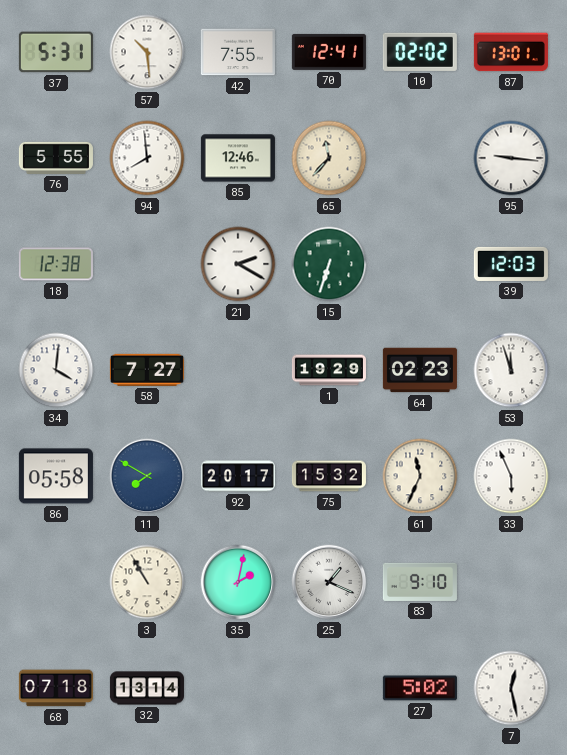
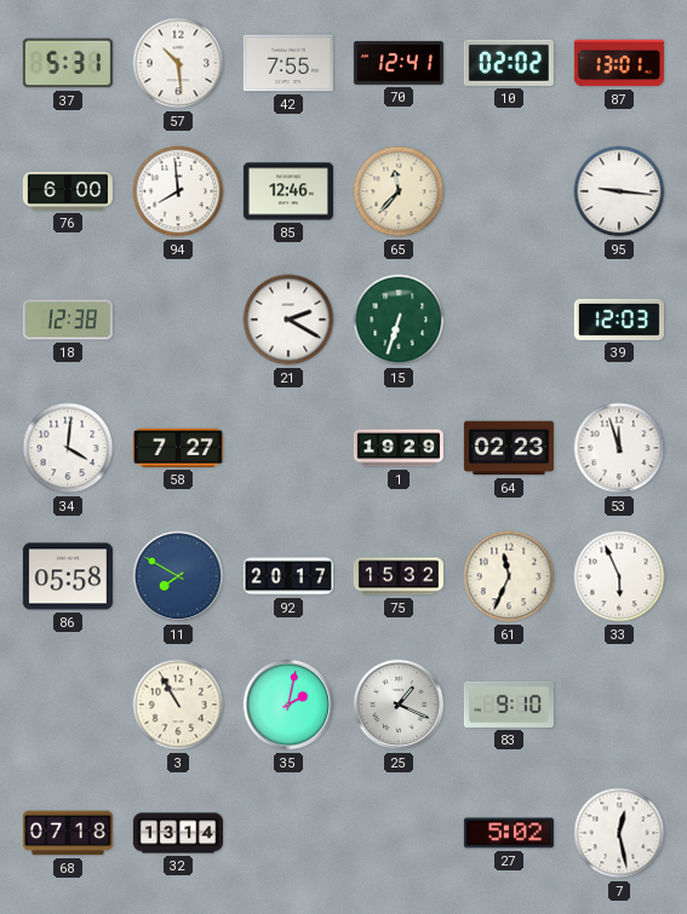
76: 5:55 -> 6:00 (68, 191)
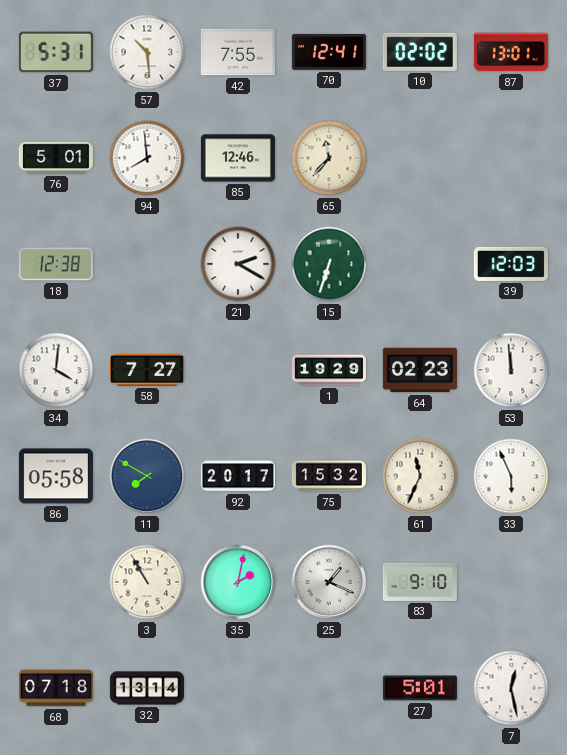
76: 6:00 -> 5:01 (56, 158)
95: 9:16 -> none (619, 191)
53: 11:57 -> 11:59 (511, 370)
27: 5:02 -> 5:01 (420, 688)
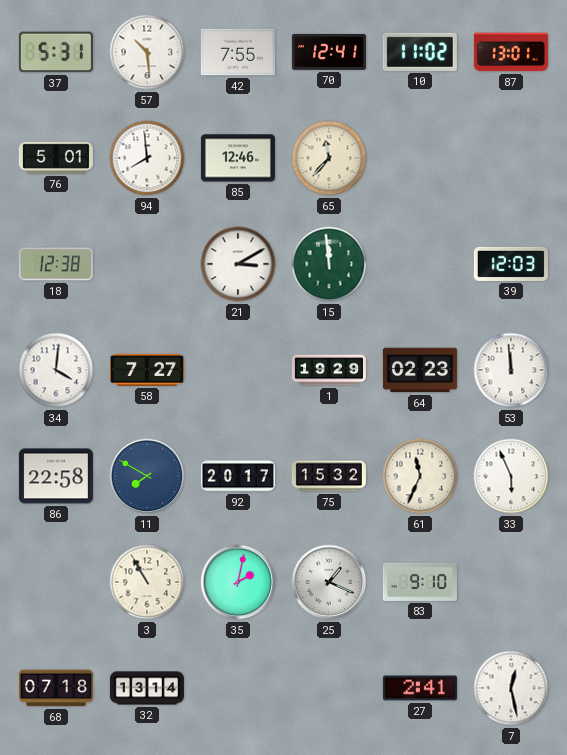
10: 02:02 -> 11:02 (420, 52)
21: 2:20 -> 3:10 (238, 264)
15: 6:33 -> 11:59 (329, 264)
86: 05:58 -> 22:58 (56, 476)
27: 5:01 -> 2:41 (420, 688)
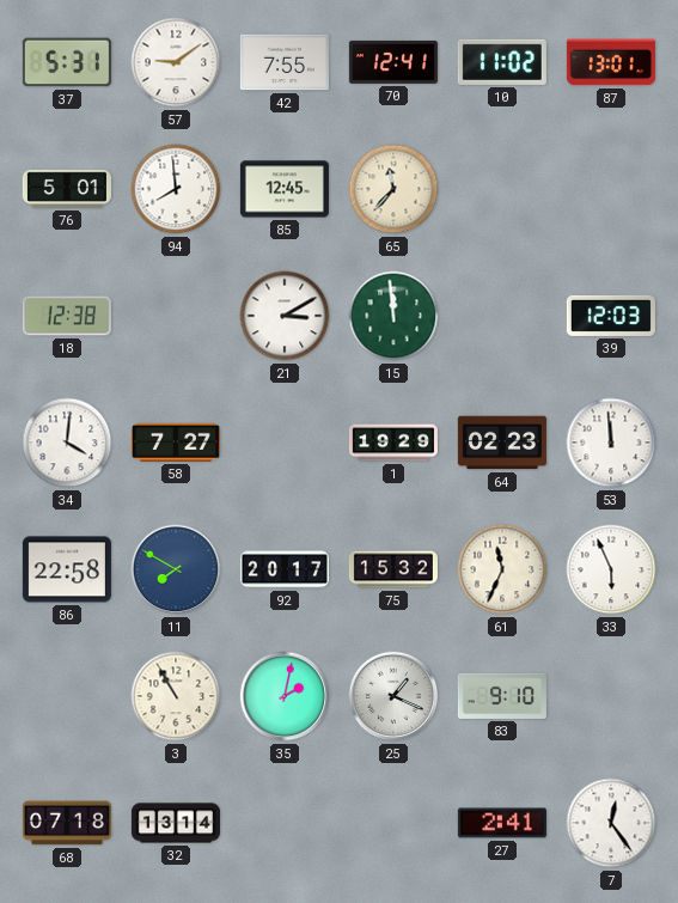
57: 10:29 -> 9:09 (176, 62)
85: 12:46 -> 12:45 (285, 189)
7: 12:28 -> 12:24 (611, 823)
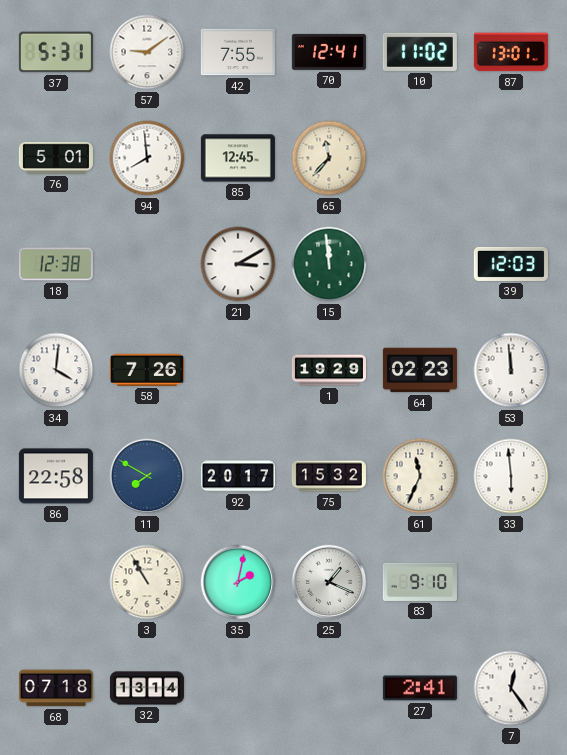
58: 7:27 -> 7:26 (147, 370)
33: 5:56 -> 5:59 (511, 476)
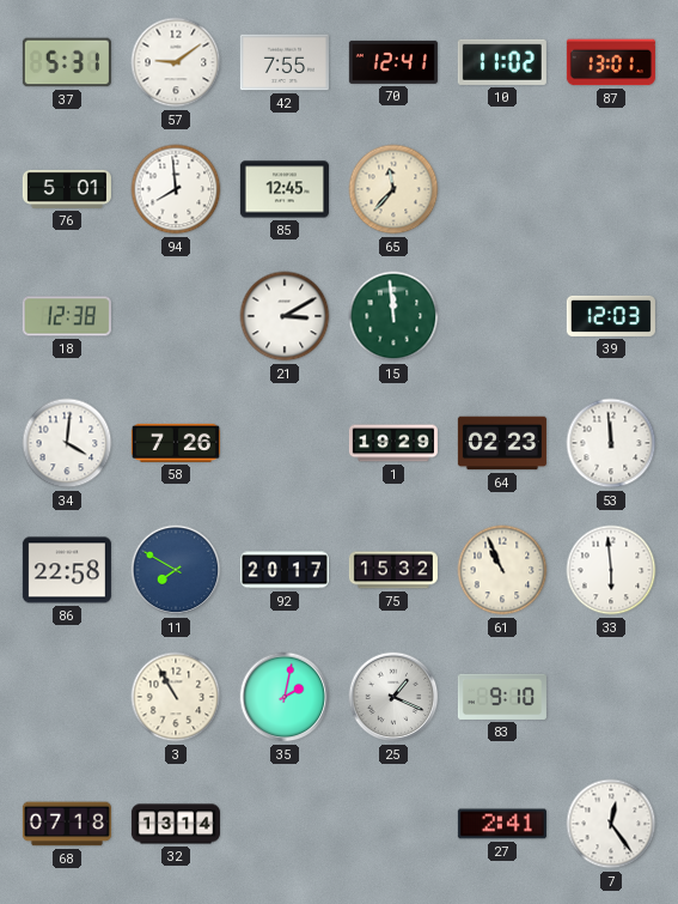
61: 11:34 -> 10:56 (502, 570)
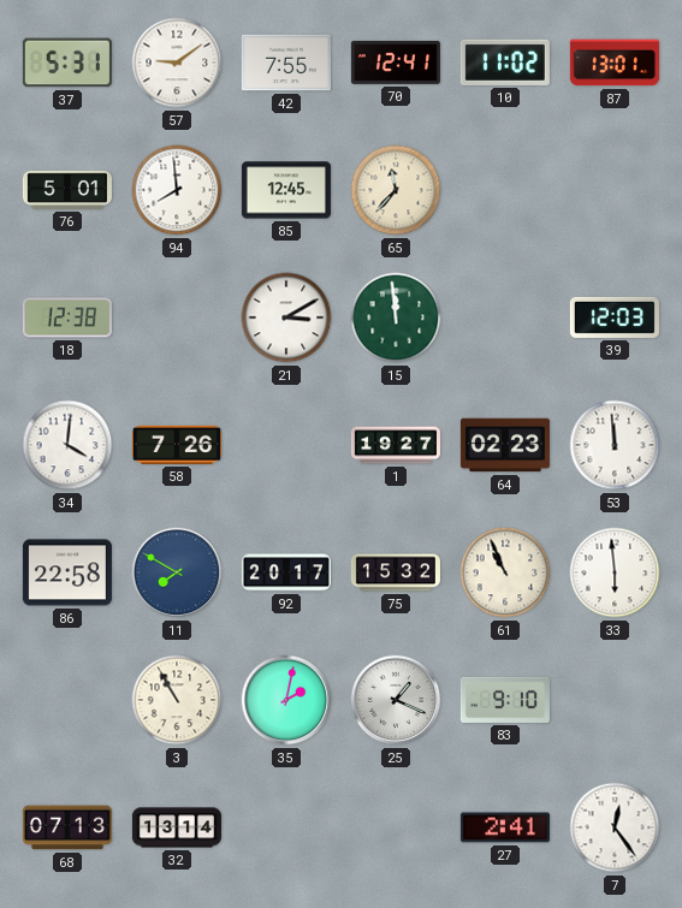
1: 19:29 -> 19:27 (396, 445)
68: 07:18 -> 07:13 (67, 827)
